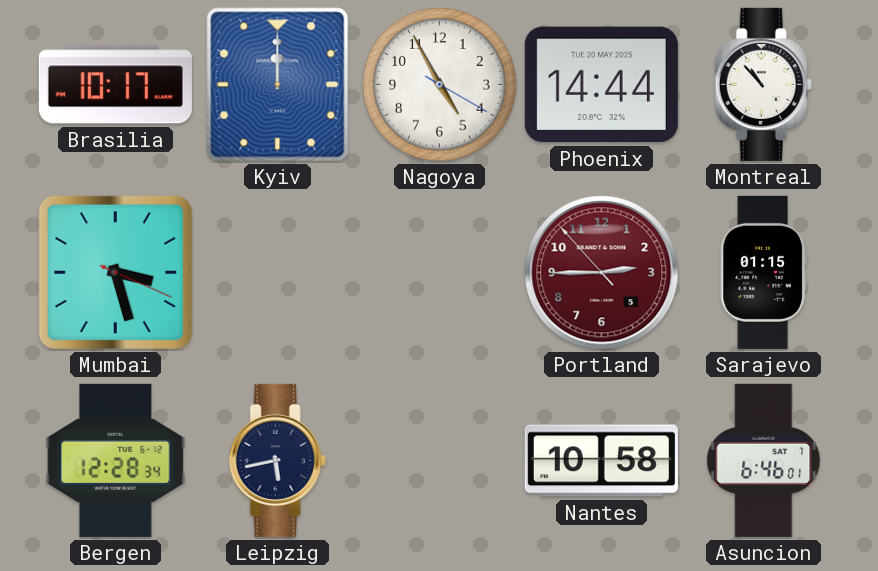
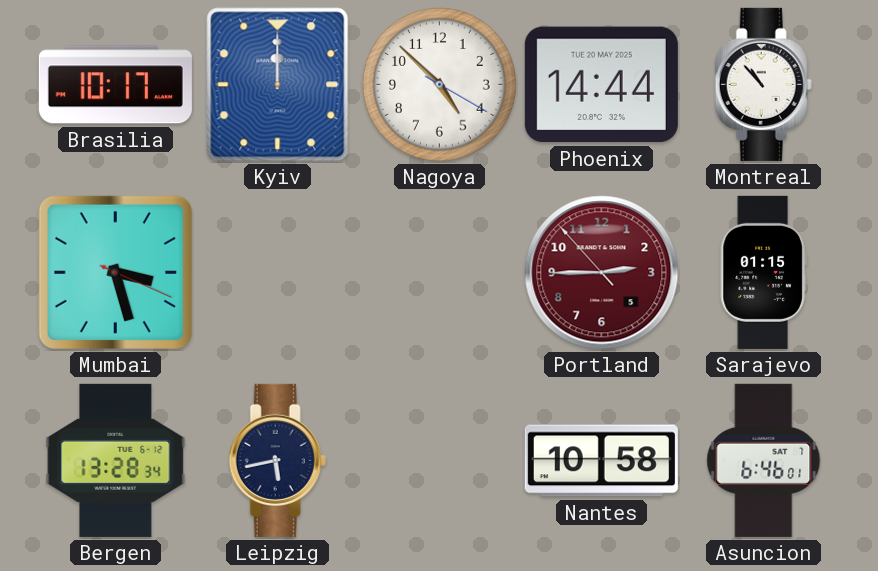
Nagoya: 4:55 -> 4:52 (440, 85)
Bergen: 12:28 -> 13:28 (116, 460)
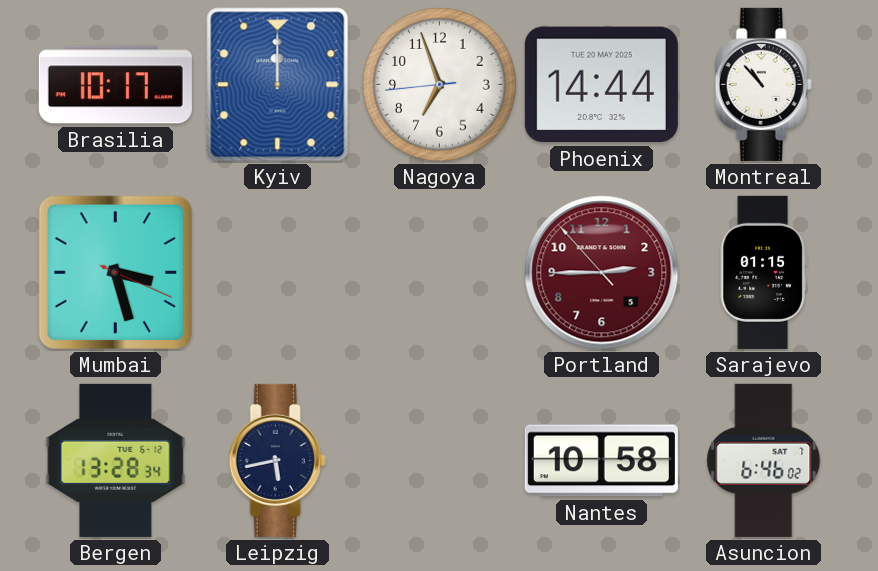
Nagoya: 4:52 -> 6:56 (440, 85)
Asuncion: 6:46:01 -> 6:46:02 (764, 460)
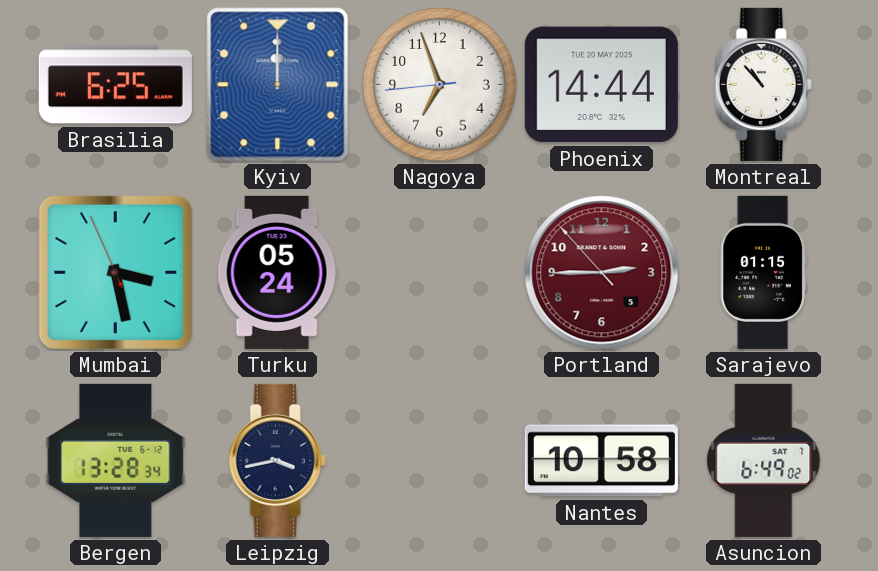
Brasilia: 10:17 -> 6:25 (115, 85)
Mumbai: 3:27:19 -> 3:27:56 (115, 272)
Turku: none -> 05:24 (277, 272)
Leipzig: 5:43 -> 3:43 (277, 460)
Asuncion: 6:46 -> 6:49 (764, 460)
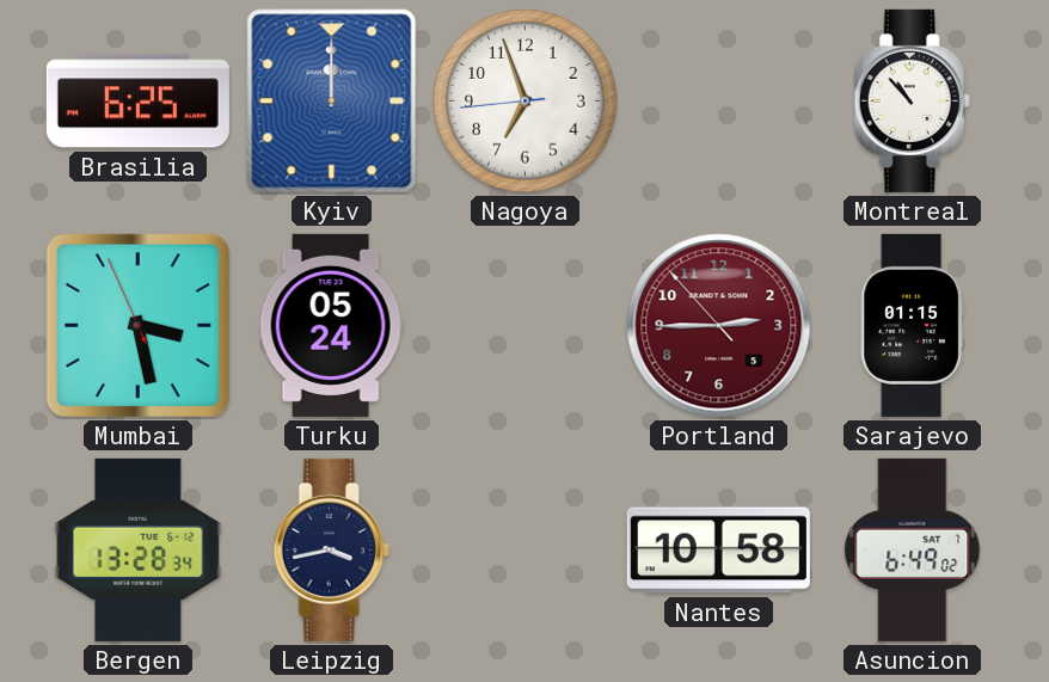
Phoenix: 14:44 -> none (601, 85)
